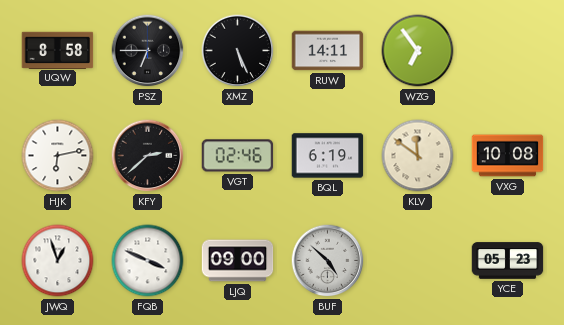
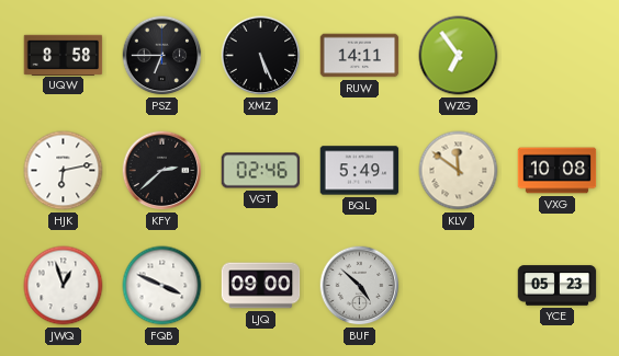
BQL: 6:19 -> 5:49 (360, 171)
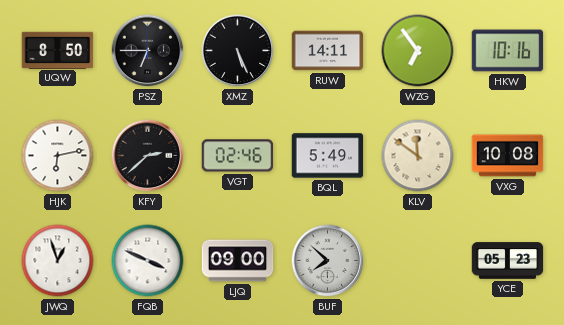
UQW: 8:58 -> 8:50 (58, 50)
HKW: none -> 10:16 (508, 51)
BUF: 4:52 -> 7:52 (328, 261)
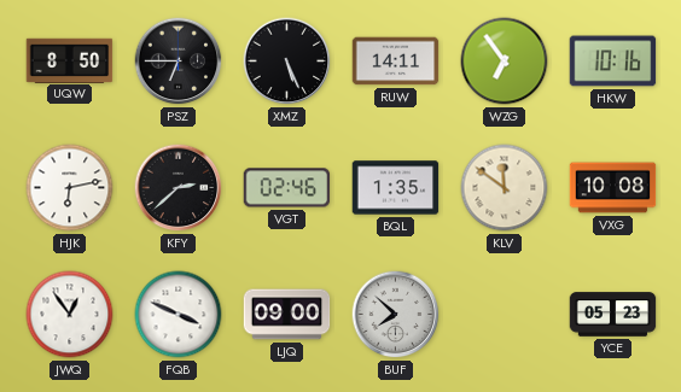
BQL: 5:49 -> 1:35 (396, 188)
JWQ: 12:57 -> 12:54 (70, 315)
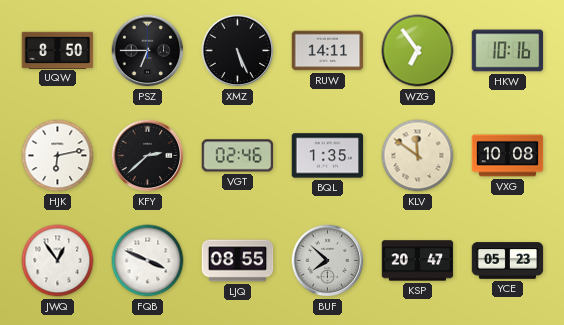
LJQ: 09:00 -> 08:55 (238, 261)
KSP: none -> 20:47 (418, 261)
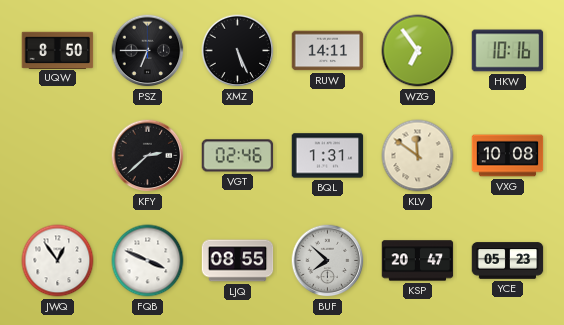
HJK: 6:13 -> none (58, 156)
BQL: 1:35 -> 1:31 (328, 156)
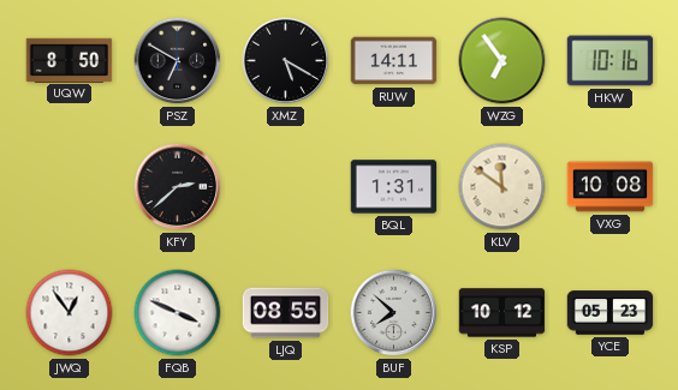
PSZ: 6:45 -> 6:50 (178, 61)
XMZ: 5:26 -> 5:20 (286, 61)
VGT: 02:46 -> none (238, 156)
KSP: 20:47 -> 10:12 (502, 313)
